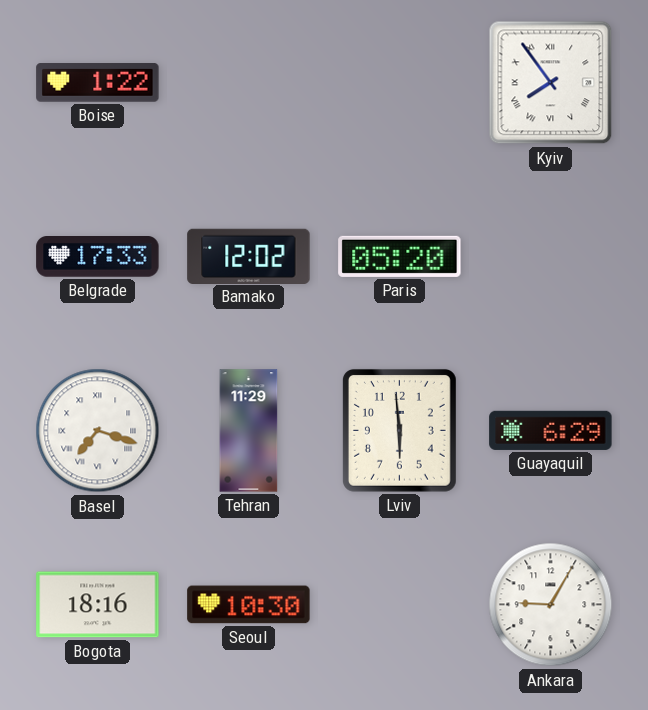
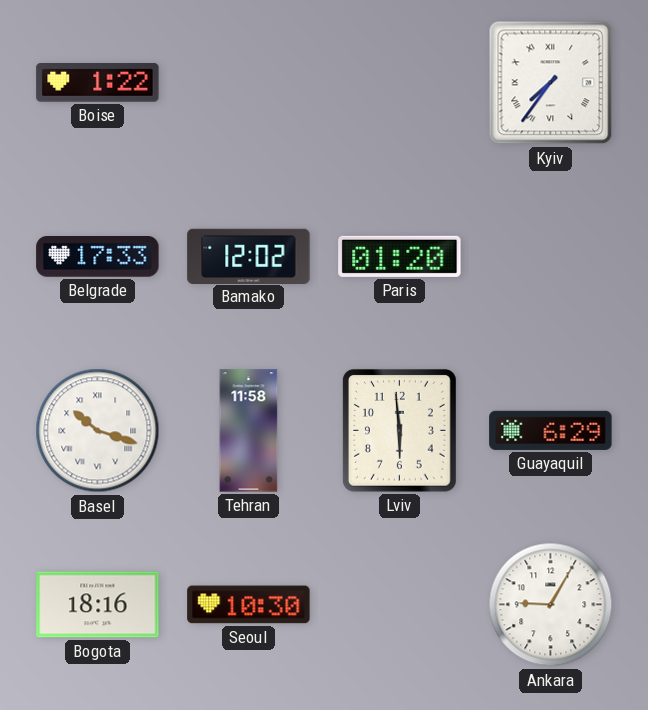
Kyiv: 7:54 -> 7:36 (551, 83)
Paris: 05:20 -> 01:20 (400, 256)
Basel: 7:18 -> 10:18 (98, 431)
Tehran: 11:29 -> 11:58 (249, 431)
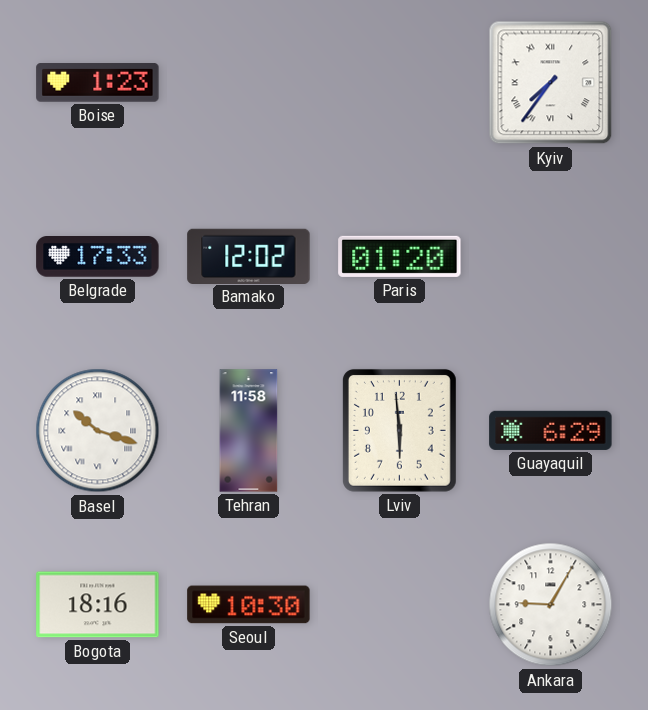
Boise: 1:22 -> 1:23 (98, 83)
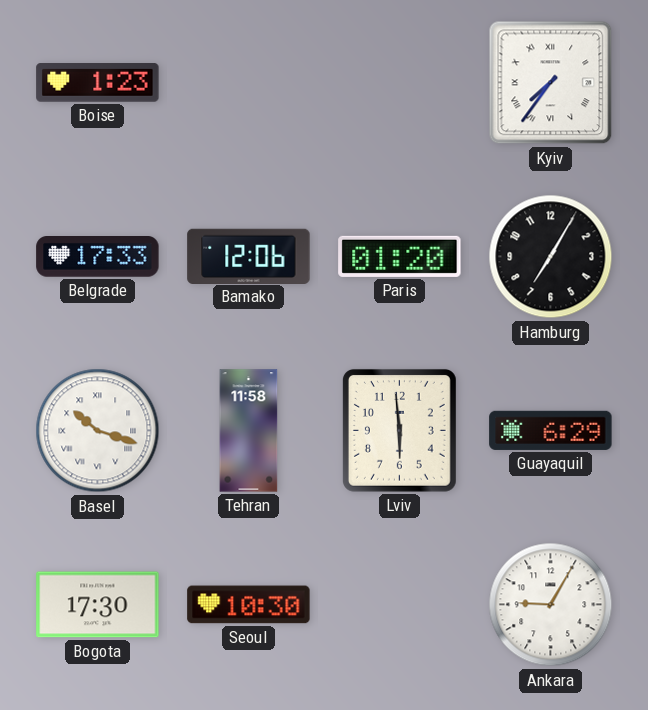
Bamako: 12:02 -> 12:06 (249, 256)
Hamburg: none -> 7:05 (551, 257)
Bogota: 18:16 -> 17:30 (98, 605)
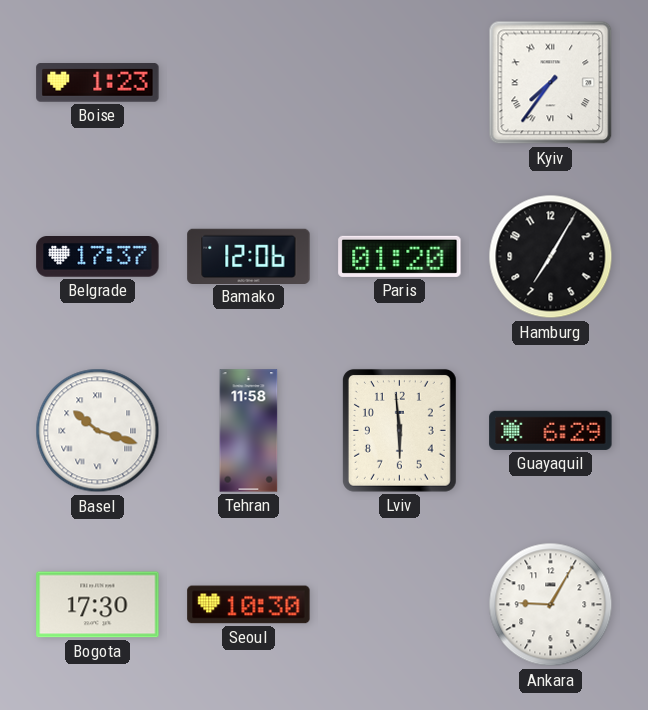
Belgrade: 17:33 -> 17:37 (98, 257)
